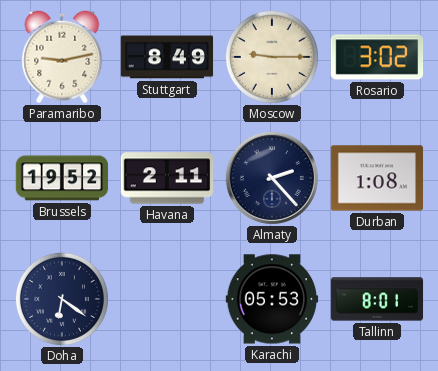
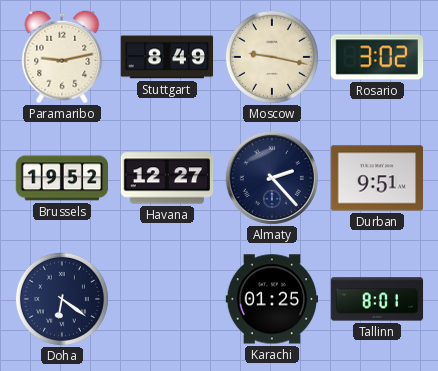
Moscow: 9:15 -> 9:17 (272, 57)
Havana: 2:11 -> 12:27 (167, 178)
Durban: 1:08 -> 9:51 (377, 178)
Karachi: 05:53 -> 01:25 (272, 299)
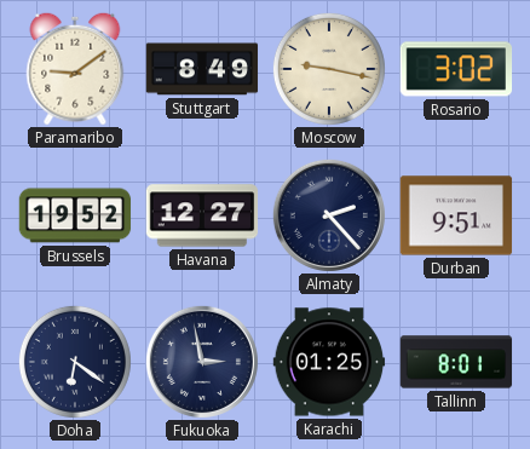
Paramaribo: 9:13 -> 9:09 (75, 69)
Fukuoka: none -> 2:58 (202, 362)
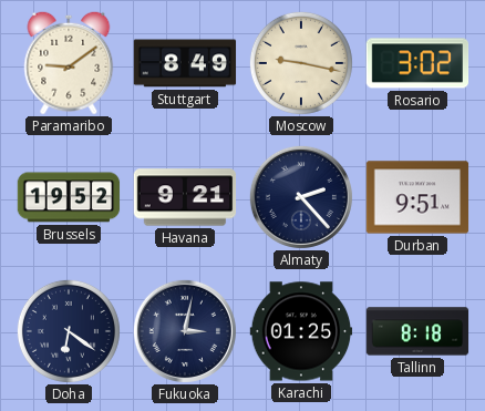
Havana: 12:27 -> 9:21 (185, 197)
Fukuoka: 2:58 -> 3:02 (185, 331)
Tallinn: 8:01 -> 8:18 (417, 331)
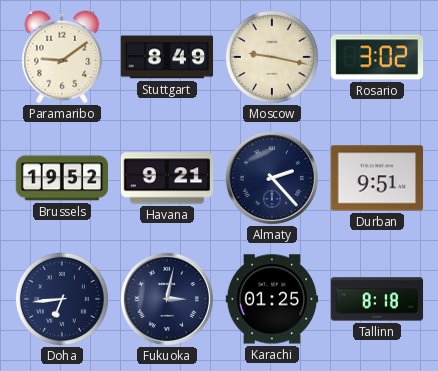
Doha: 6:21 -> 6:44 (62, 299)
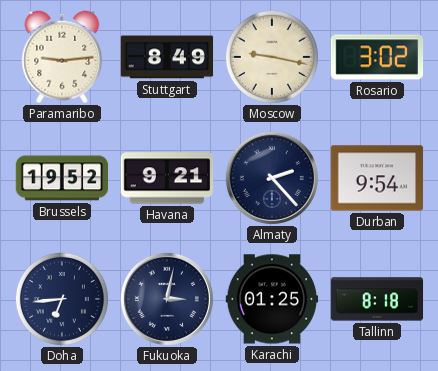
Paramaribo: 9:09 -> 9:14 (62, 57)
Durban: 9:51 -> 9:54 (377, 178)
